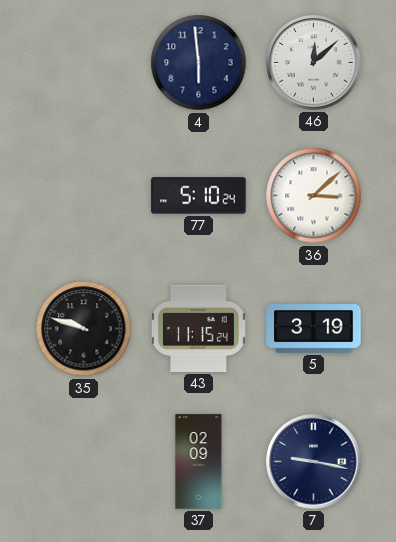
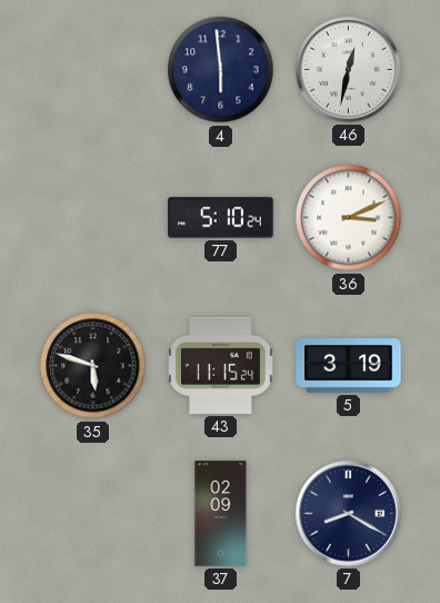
46: 12:08 -> 12:32 (349, 70)
36: 3:08 -> 3:11 (349, 218)
35: 9:48 -> 5:48 (93, 366)
7: 9:17 -> 8:20 (349, 514)
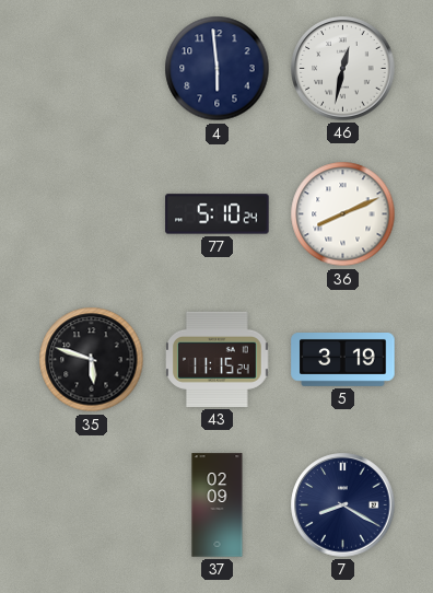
36: 3:11 -> 8:11 (343, 214)
